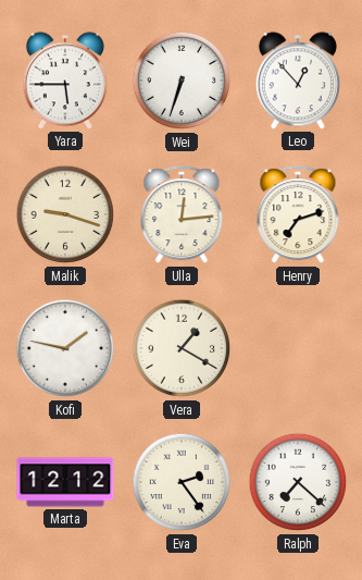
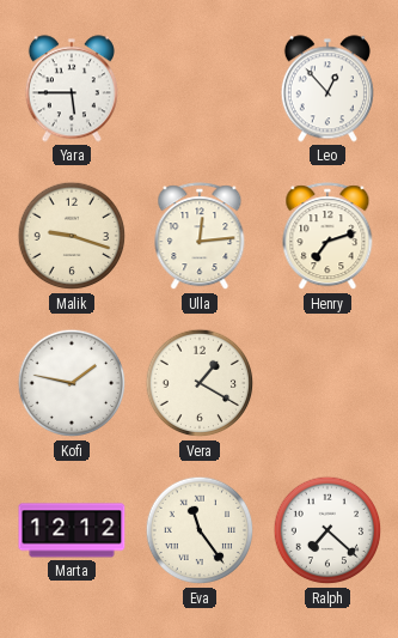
Wei: 6:33 -> none (182, 81)
Eva: 2:24 -> 11:24 (200, 530)
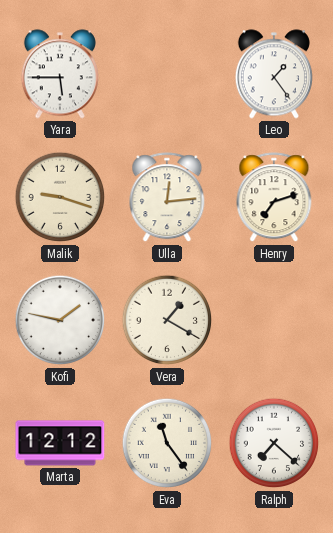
Leo: 12:53 -> 1:24 (274, 74)
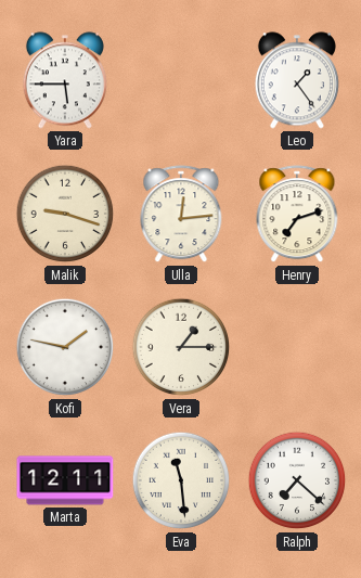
Vera: 1:20 -> 1:15 (181, 347)
Marta: 12:12 -> 12:11 (65, 480)
Eva: 11:24 -> 11:29 (181, 480)
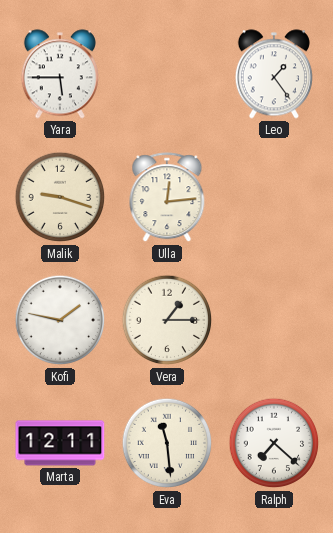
Henry: 7:12 -> none (297, 215)
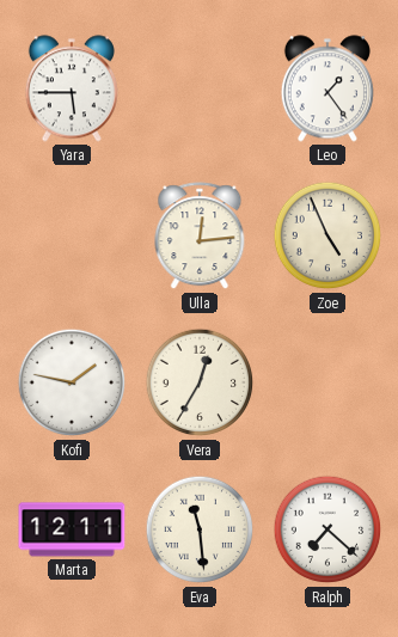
Malik: 9:18 -> none (60, 197)
Zoe: none -> 4:56 (327, 235)
Vera: 1:15 -> 12:35 (200, 382)
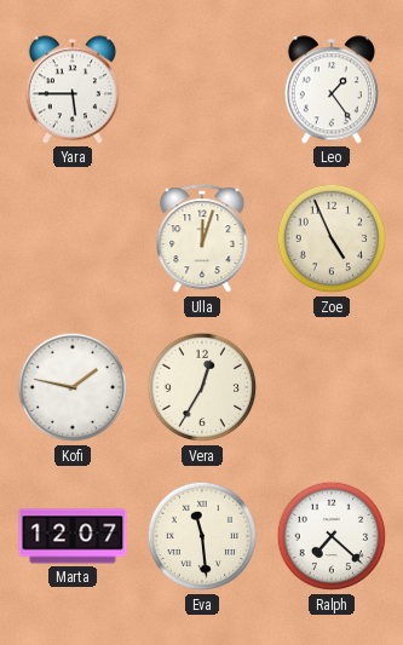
Ulla: 12:14 -> 12:03 (202, 240)
Marta: 12:11 -> 12:07 (73, 536)
